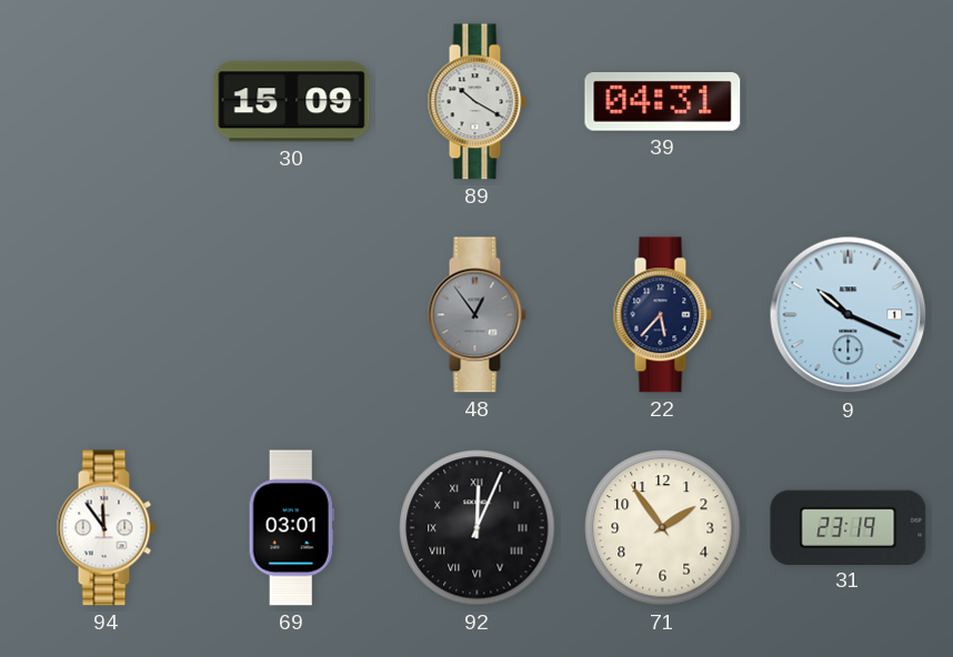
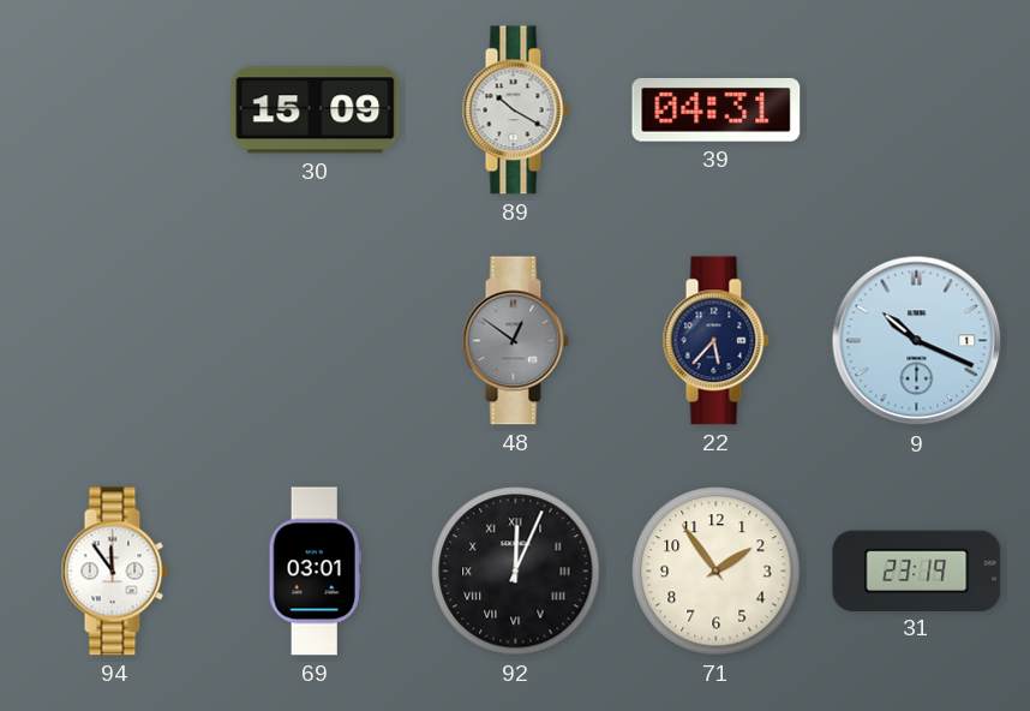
48: 12:54 -> 12:51 (515, 341)
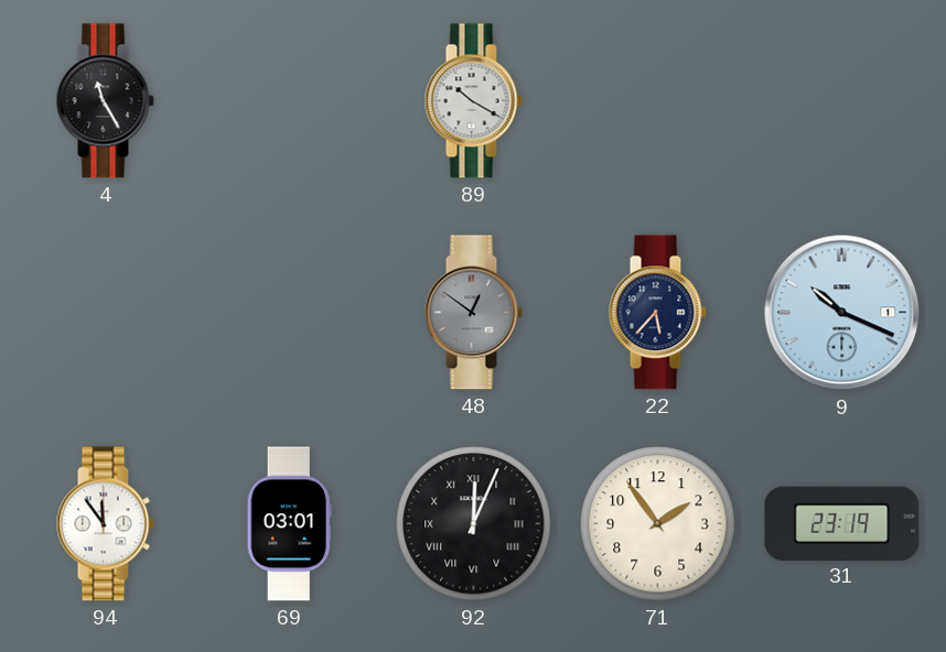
4: none -> 11:25 (105, 101)
30: 15:09 -> none (316, 110)
39: 04:31 -> none (717, 110)
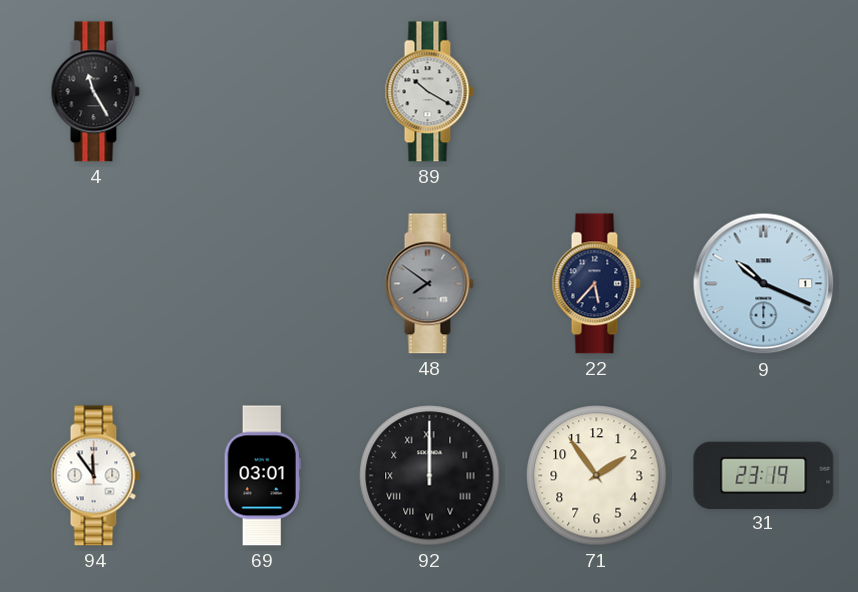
48: 12:51 -> 7:51 (429, 284)
92: 12:04 -> 12:00 (430, 476)
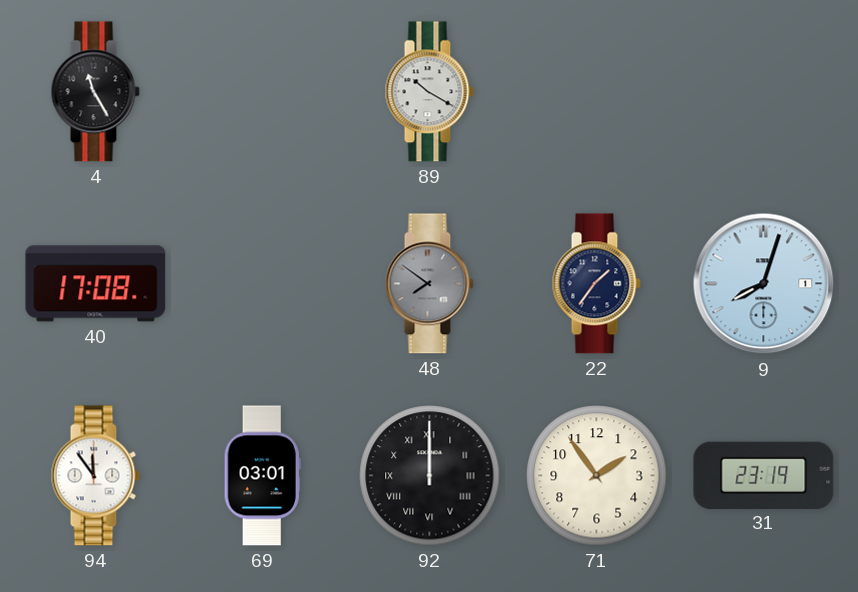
40: none -> 17:08 (96, 284)
22: 5:37 -> 1:36 (596, 284)
9: 10:19 -> 8:03 (764, 284)
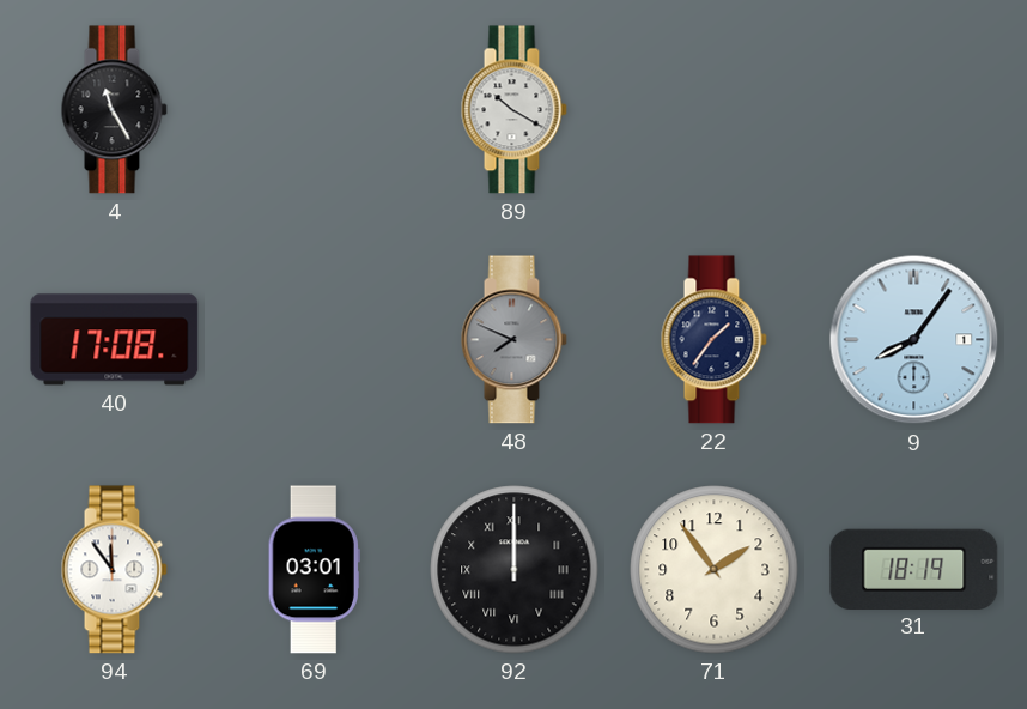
48: 7:51 -> 7:49 (513, 340)
9: 8:03 -> 8:06 (914, 340)
31: 23:19 -> 18:19 (914, 569)
